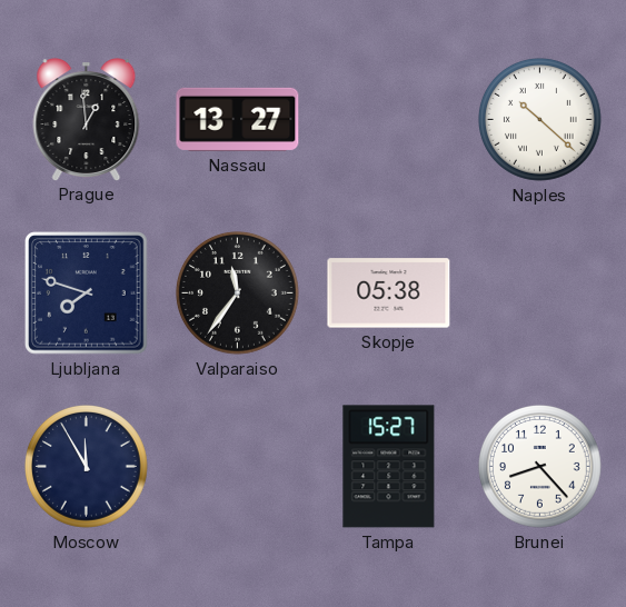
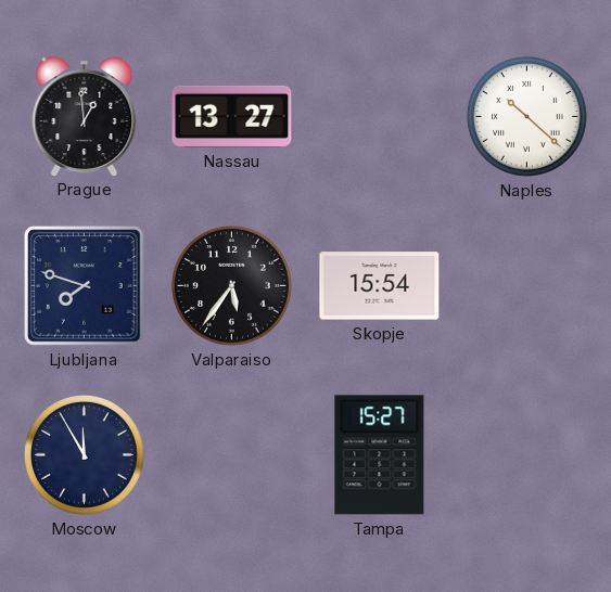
Valparaiso: 11:36 -> 5:36 (232, 286)
Skopje: 05:38 -> 15:54 (380, 286)
Brunei: 8:23 -> none (540, 467)
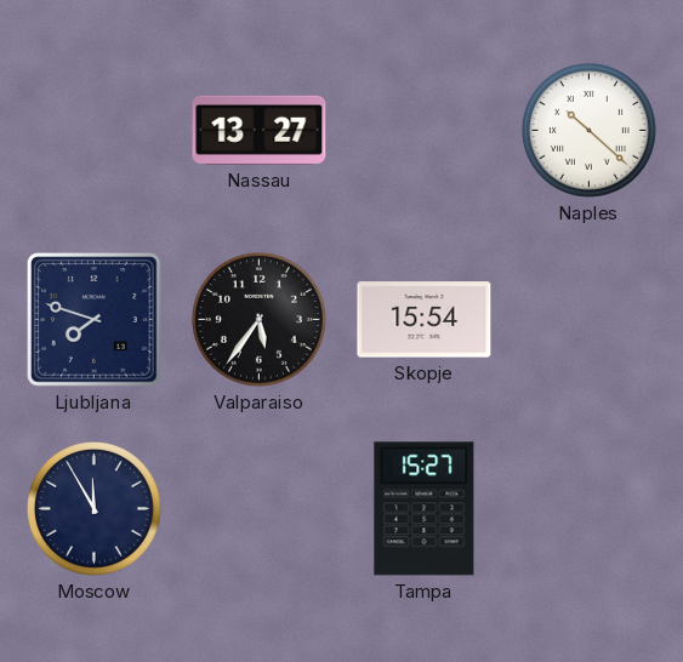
Prague: 12:59 -> none (85, 117)
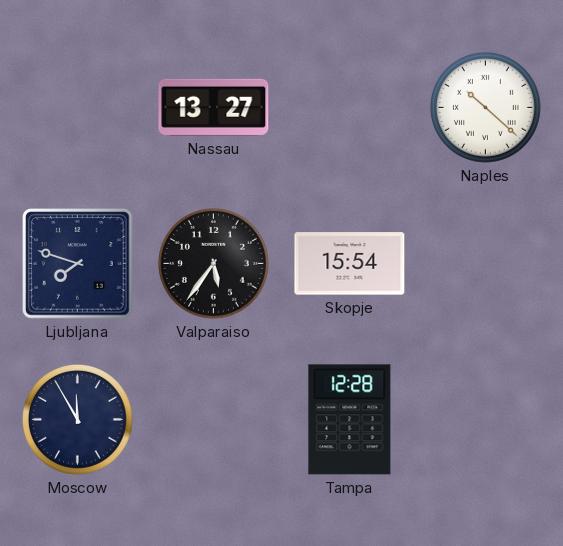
Tampa: 15:27 -> 12:28 (350, 420)
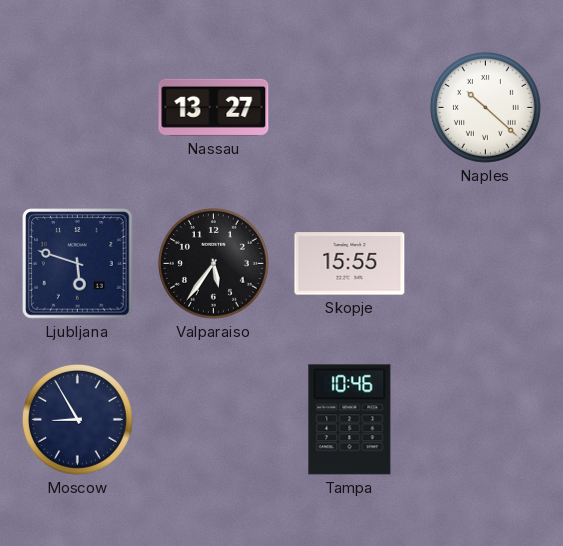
Ljubljana: 7:48 -> 5:48 (78, 264)
Skopje: 15:54 -> 15:55 (350, 264)
Moscow: 11:55 -> 8:55 (78, 420)
Tampa: 12:28 -> 10:46 (350, 420)
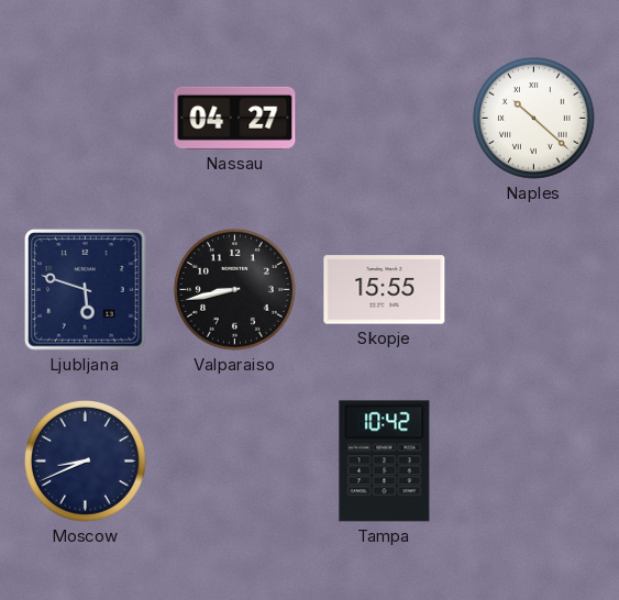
Nassau: 13:27 -> 04:27 (235, 118)
Valparaiso: 5:36 -> 8:43 (235, 290)
Moscow: 8:55 -> 8:41 (86, 462)
Tampa: 10:46 -> 10:42 (385, 462)
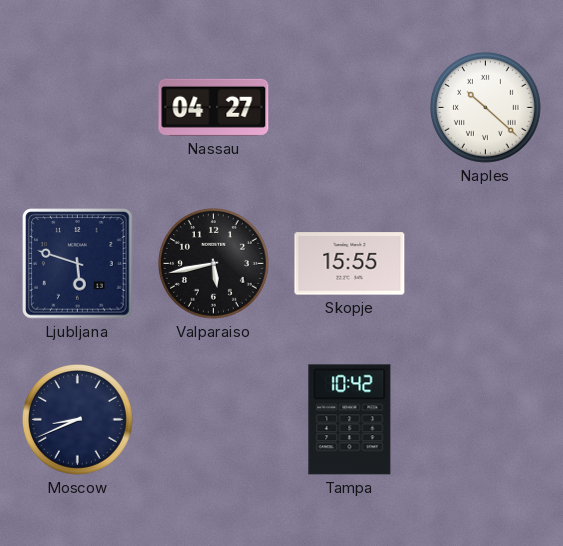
Valparaiso: 8:43 -> 5:43 (214, 264)
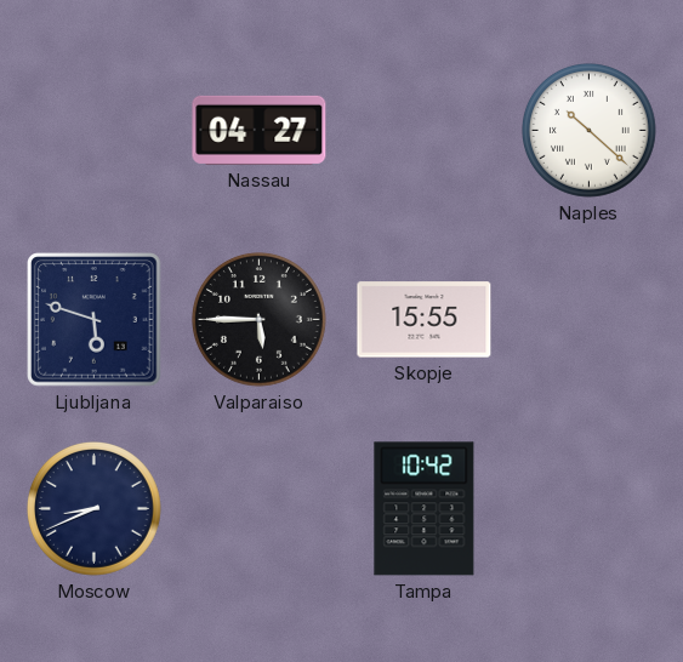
Valparaiso: 5:43 -> 5:45 (260, 320)
